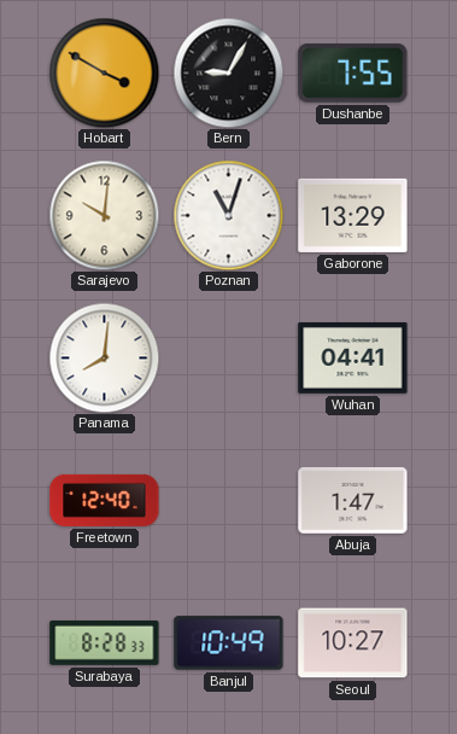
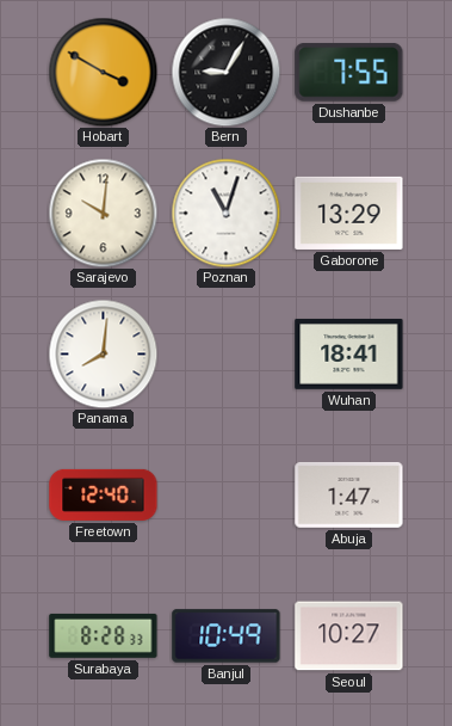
Wuhan: 04:41 -> 18:41 (349, 353)
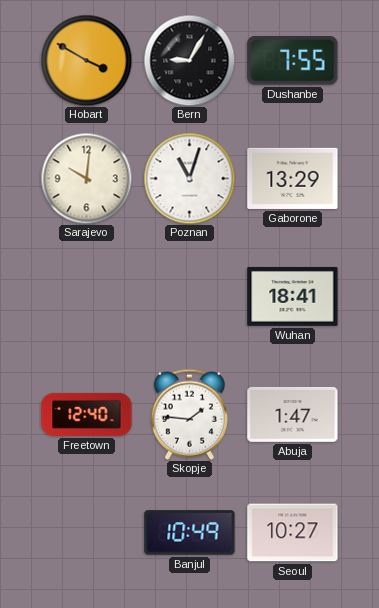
Panama: 8:01 -> none (103, 353)
Skopje: none -> 1:46 (189, 414)
Surabaya: 8:28 -> none (104, 635)
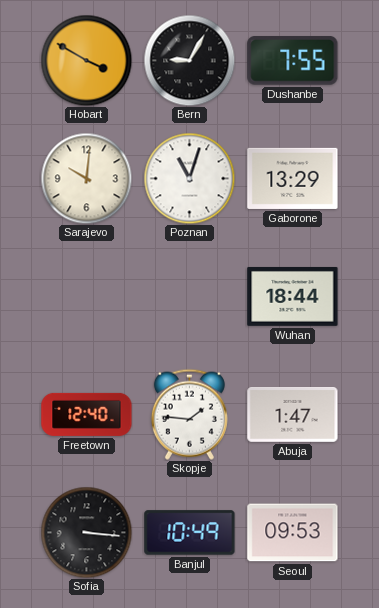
Wuhan: 18:41 -> 18:44 (293, 296)
Sofia: none -> 3:16 (86, 532)
Seoul: 10:27 -> 09:53 (293, 533)
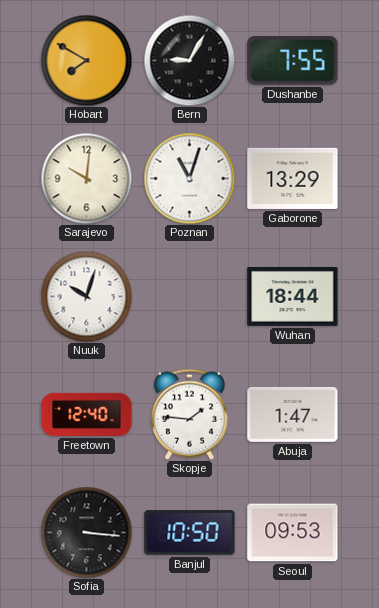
Hobart: 3:50 -> 7:50 (86, 60)
Nuuk: none -> 10:03 (86, 296)
Banjul: 10:49 -> 10:50 (190, 533)
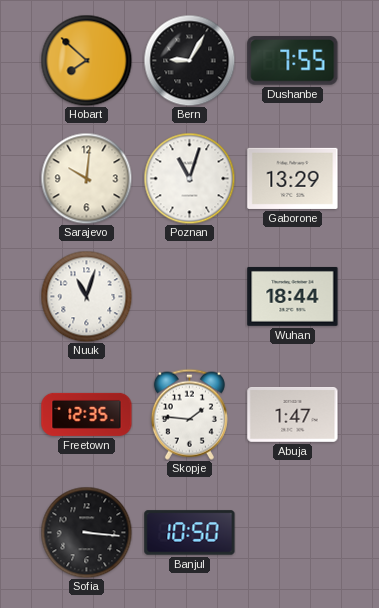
Hobart: 7:50 -> 7:52 (86, 60)
Nuuk: 10:03 -> 11:03 (86, 296)
Freetown: 12:40 -> 12:35 (87, 414)
Seoul: 09:53 -> none (293, 533)
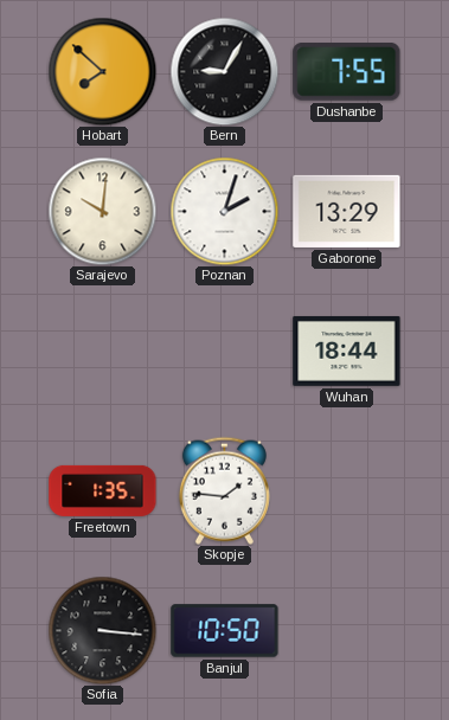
Poznan: 11:03 -> 2:03 (224, 211)
Nuuk: 11:03 -> none (86, 296)
Freetown: 12:35 -> 1:35 (103, 490)
Abuja: 1:47 -> none (293, 414)
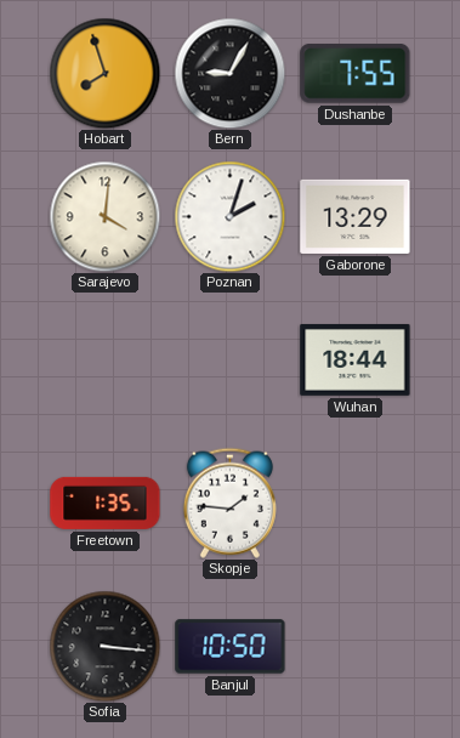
Hobart: 7:52 -> 7:57 (104, 73)
Sarajevo: 10:01 -> 4:01 (104, 216)
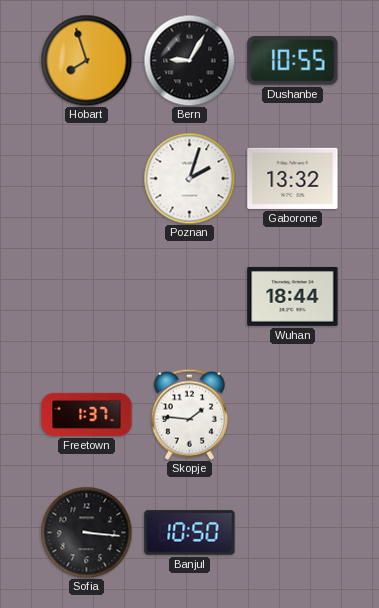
Dushanbe: 7:55 -> 10:55 (293, 61)
Sarajevo: 4:01 -> none (104, 216)
Gaborone: 13:29 -> 13:32 (293, 178)
Freetown: 1:35 -> 1:37 (87, 414)
